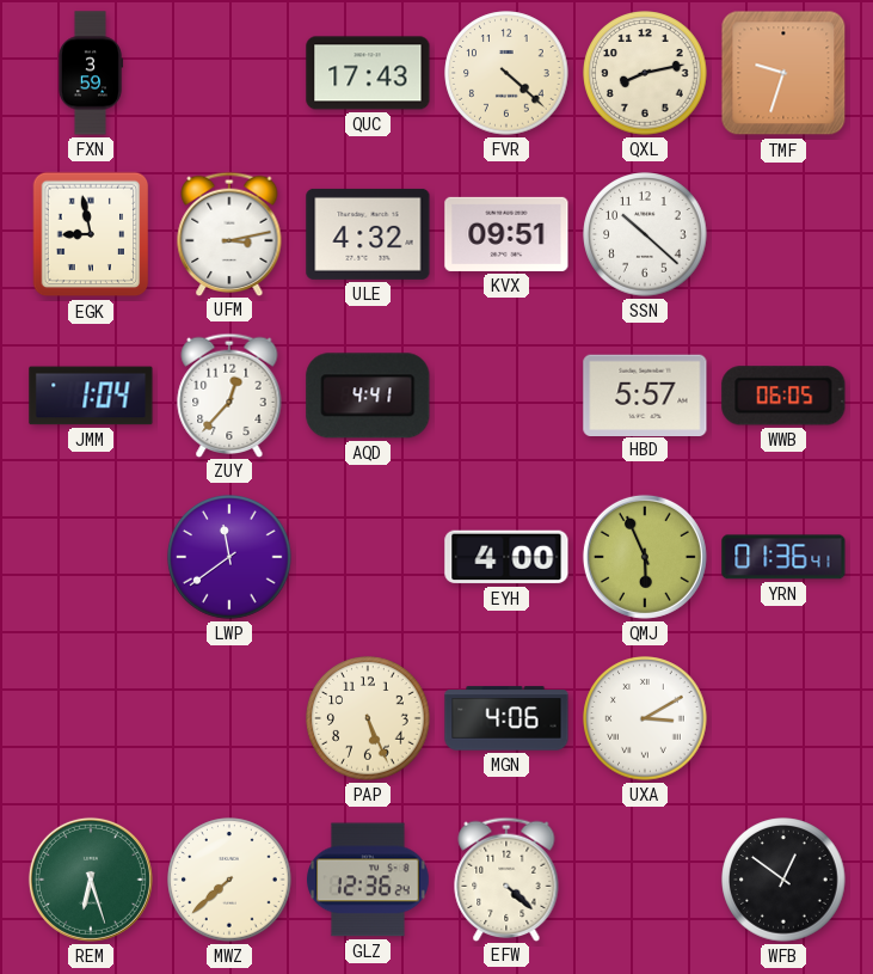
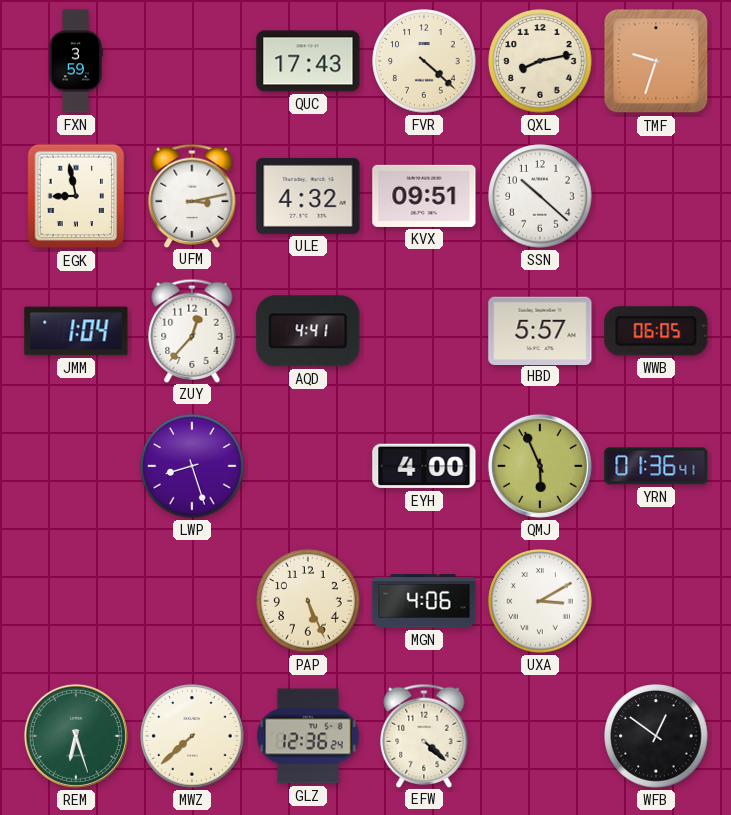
LWP: 11:39 -> 8:27 (192, 466)
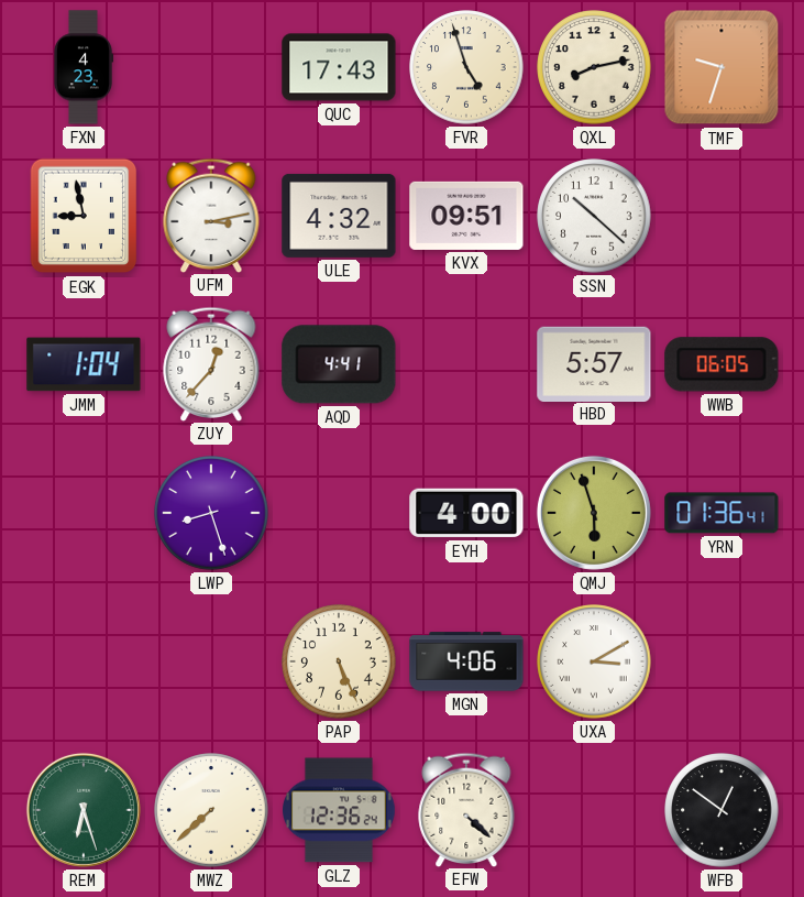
FXN: 3:59 -> 4:23 (84, 67)
FVR: 4:22 -> 4:57 (466, 67)
QMJ: 5:56 -> 5:57 (594, 513)
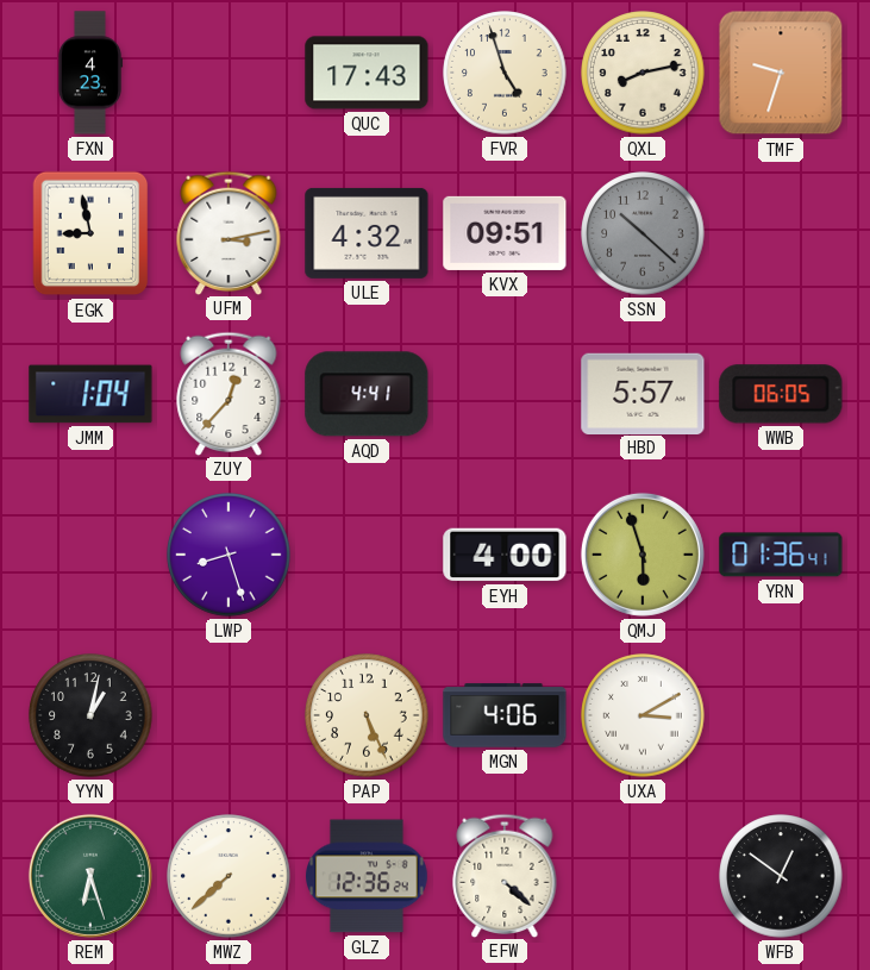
SSN dial: white -> grey (643, 233)
YYN: none -> 1:02 (90, 715)
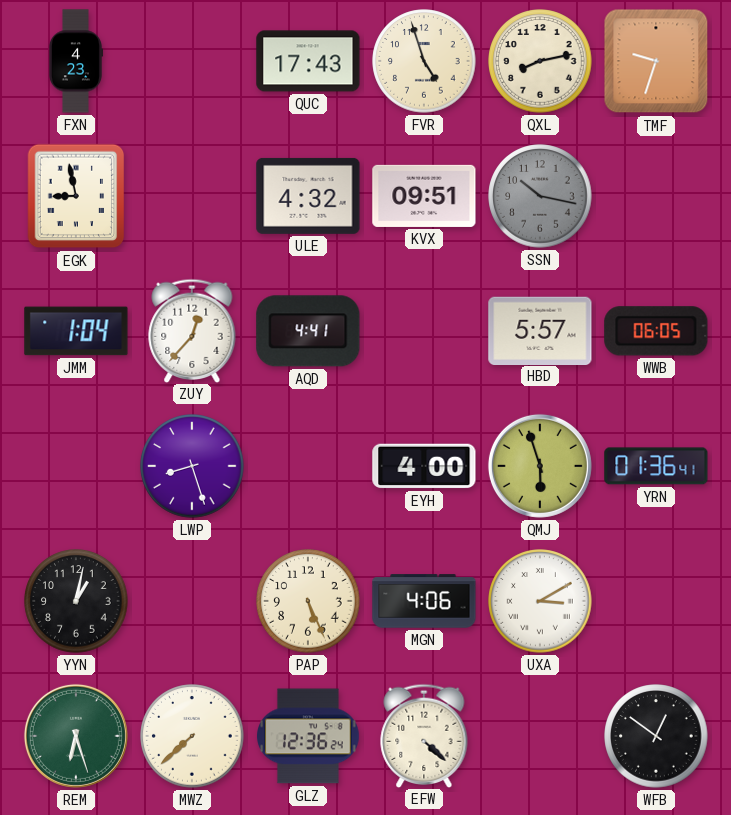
UFM: 3:13 -> none (229, 232)
SSN: 10:22 -> 10:17 (540, 196)
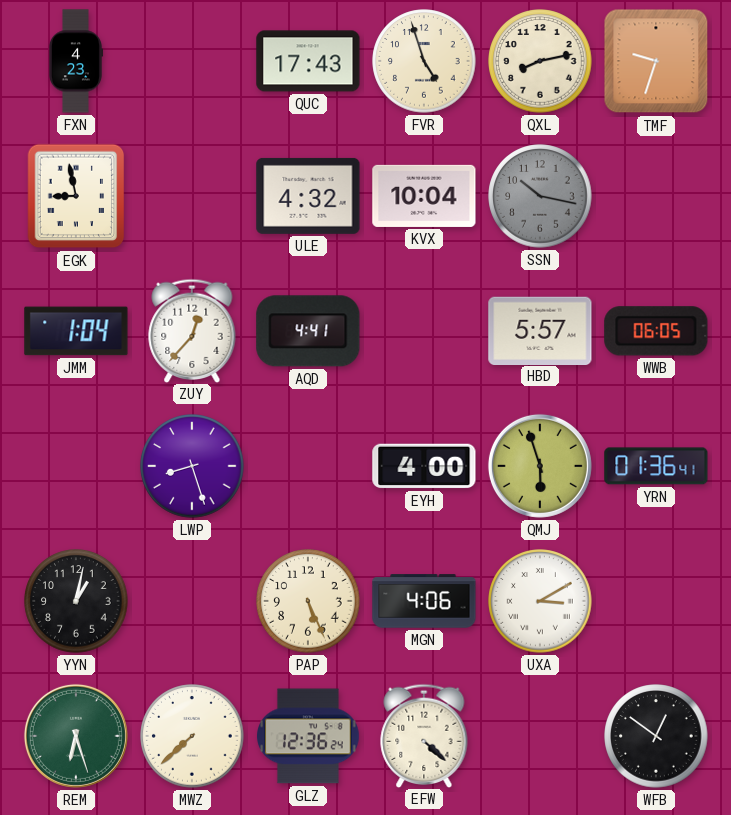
KVX: 09:51 -> 10:04 (424, 196)
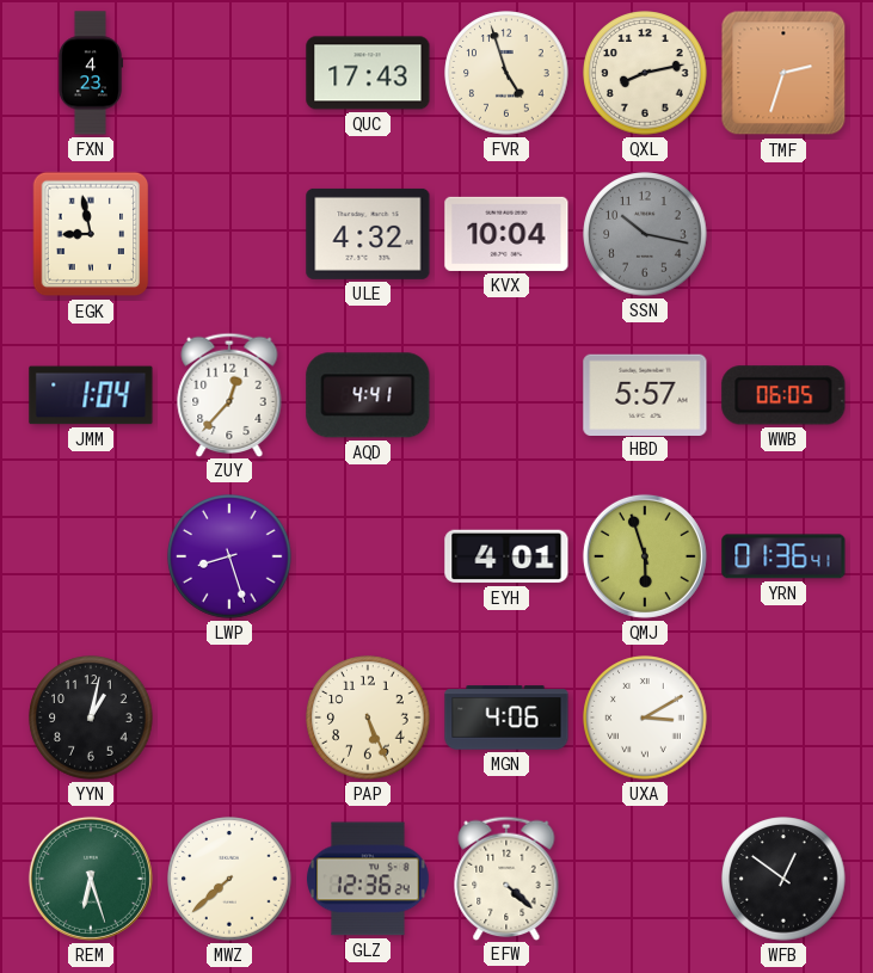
TMF: 9:33 -> 2:33 (783, 73)
EYH: 4:00 -> 4:01 (506, 556)
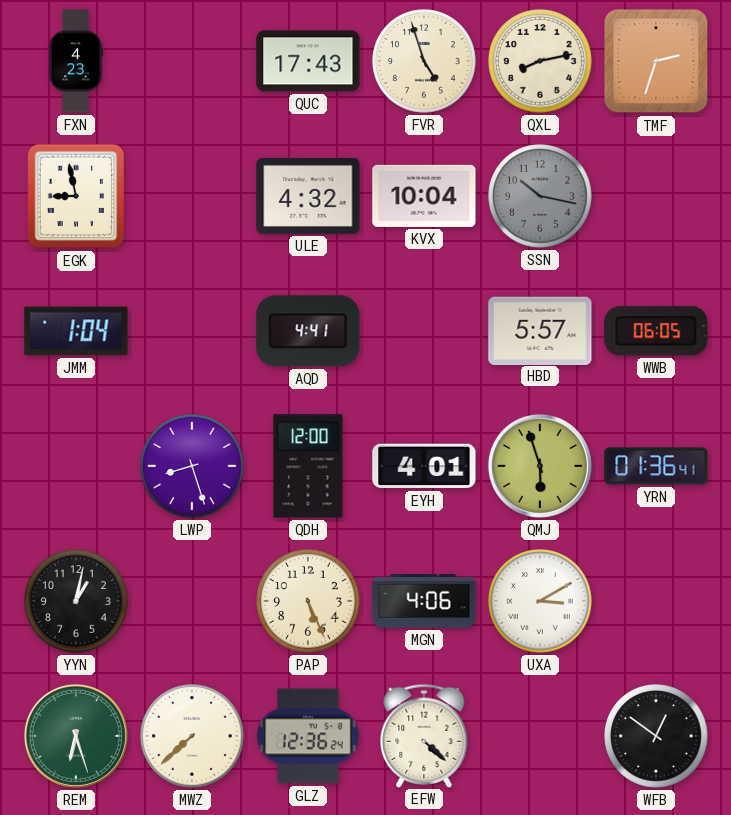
ZUY: 12:37 -> none (229, 394)
QDH: none -> 12:00 (308, 466)
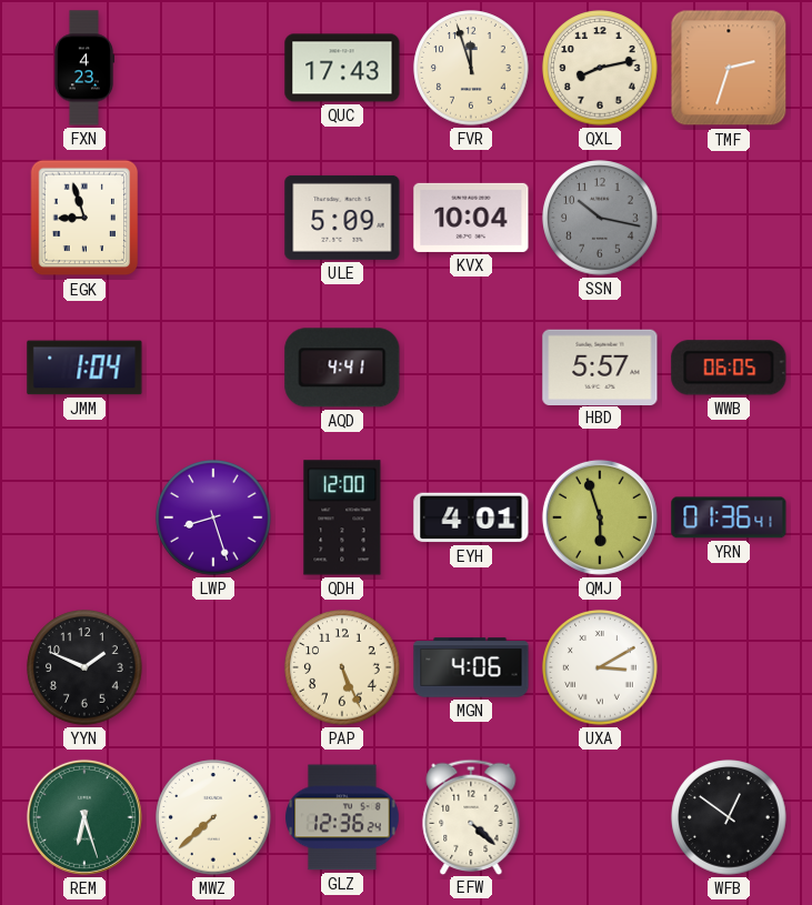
FVR: 4:57 -> 11:57 (471, 68)
EGK: 8:58 -> 8:57 (84, 218)
ULE: 4:32 -> 5:09 (342, 218)
YYN: 1:02 -> 1:49 (84, 667)
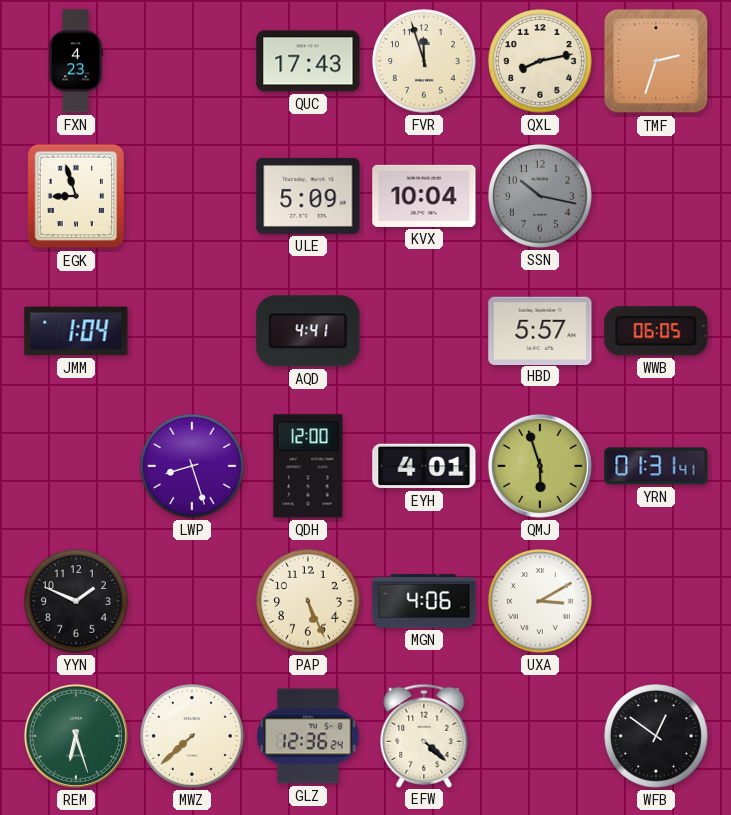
YRN: 01:36 -> 01:31 (656, 466)
